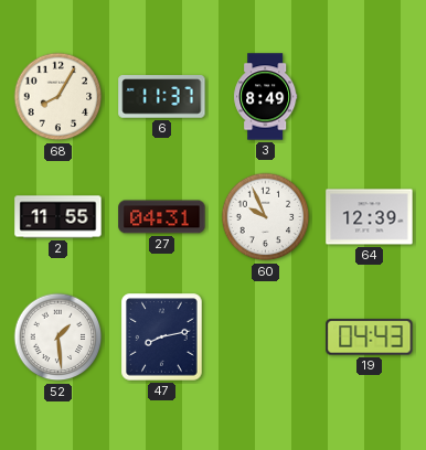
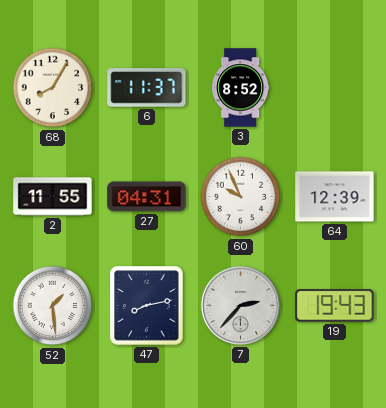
3: 8:49 -> 8:52 (241, 88)
7: none -> 2:37 (240, 305)
19: 04:43 -> 19:43 (335, 306)
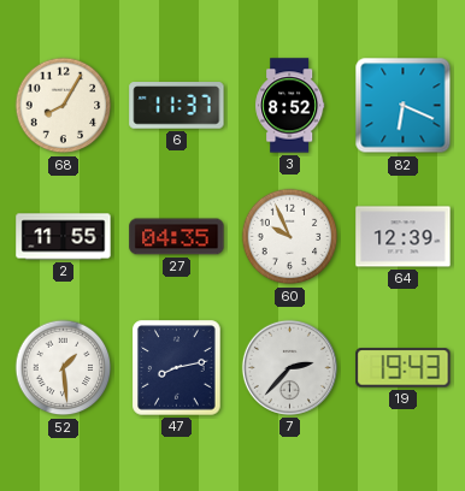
82: none -> 6:19 (404, 106)
27: 04:31 -> 04:35 (177, 237)
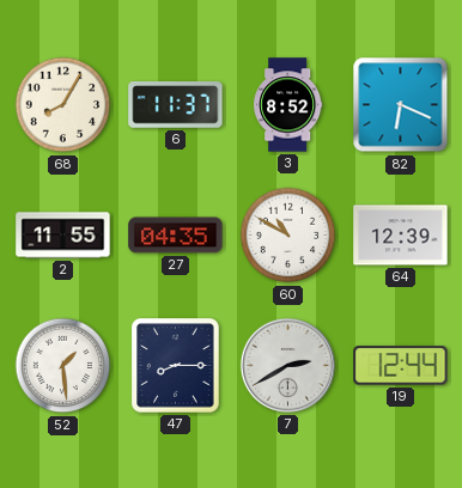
60: 9:56 -> 10:50 (288, 236)
47: 8:13 -> 8:15 (176, 366)
7: 2:37 -> 2:40 (287, 365)
19: 19:43 -> 12:44 (401, 366)
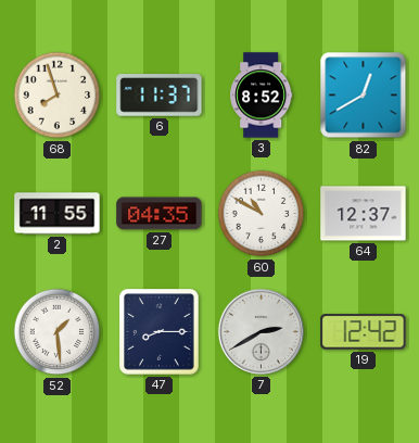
68: 8:05 -> 7:57 (58, 96)
82: 6:19 -> 12:40 (364, 96)
64: 12:39 -> 12:37 (364, 214)
19: 12:44 -> 12:42 (364, 332)
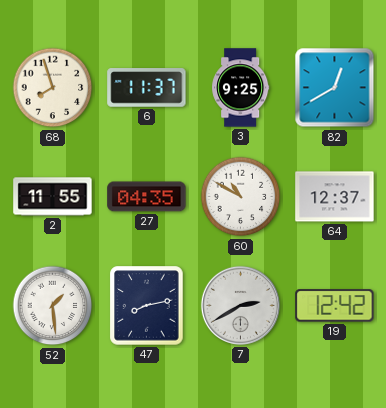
3: 8:52 -> 9:25 (241, 88)
47: 8:15 -> 8:13 (147, 306)
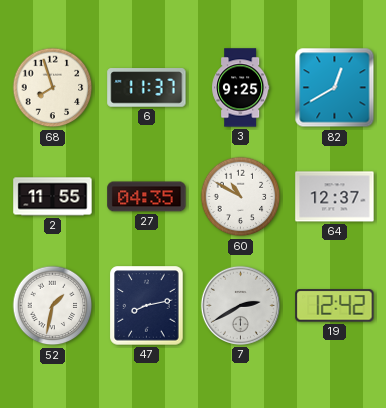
52: 1:29 -> 1:32 (53, 306)
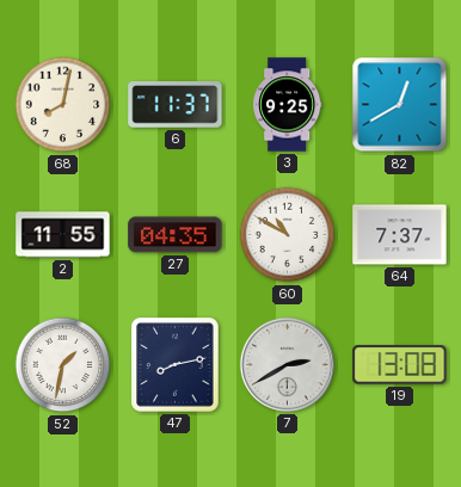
68: 7:57 -> 8:02 (63, 105)
64: 12:37 -> 7:37 (400, 235)
19: 12:42 -> 13:08 (400, 365)
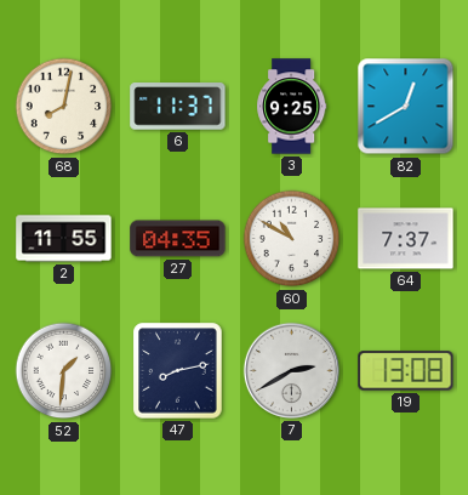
52: 1:32 -> 1:31 (64, 371)
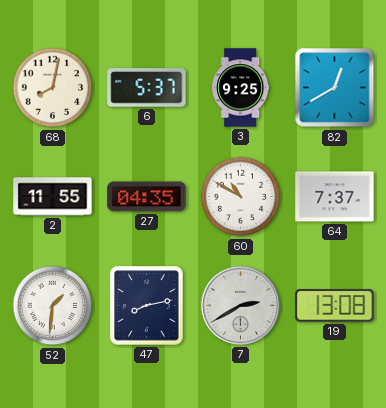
6: 11:37 -> 5:37 (147, 88)
